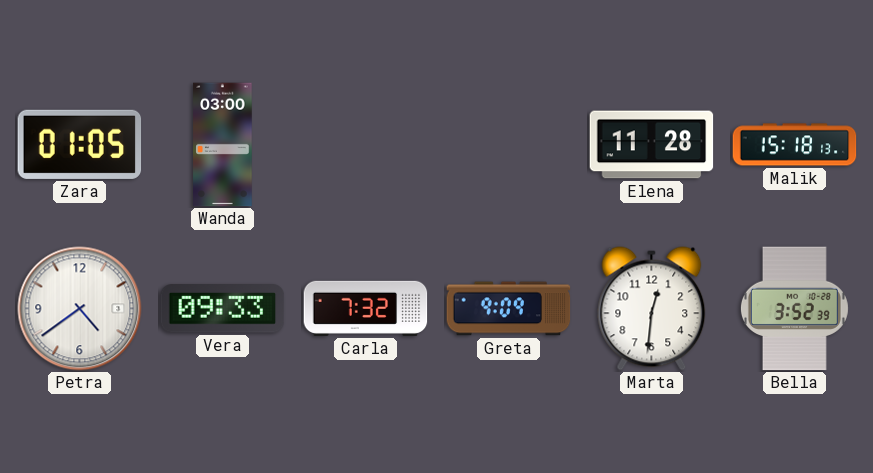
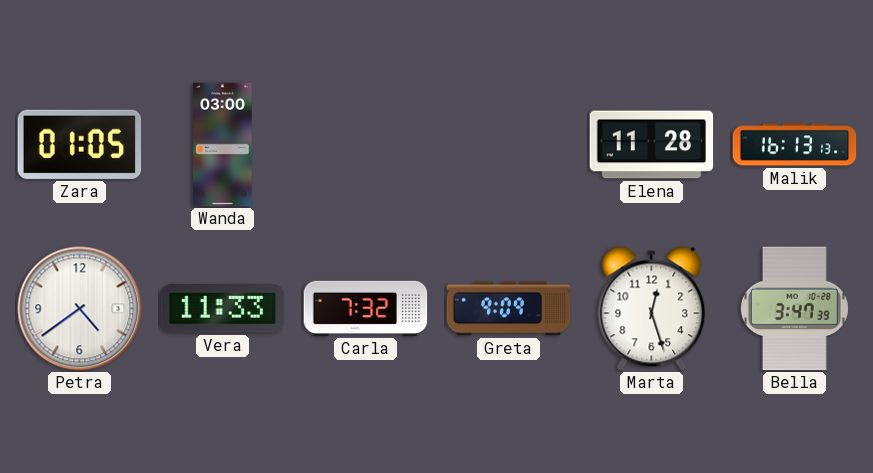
Malik: 15:18 -> 16:13 (795, 145)
Vera: 09:33 -> 11:33 (223, 309)
Marta: 12:31 -> 12:27 (652, 309)
Bella: 3:52 -> 3:47 (794, 309)
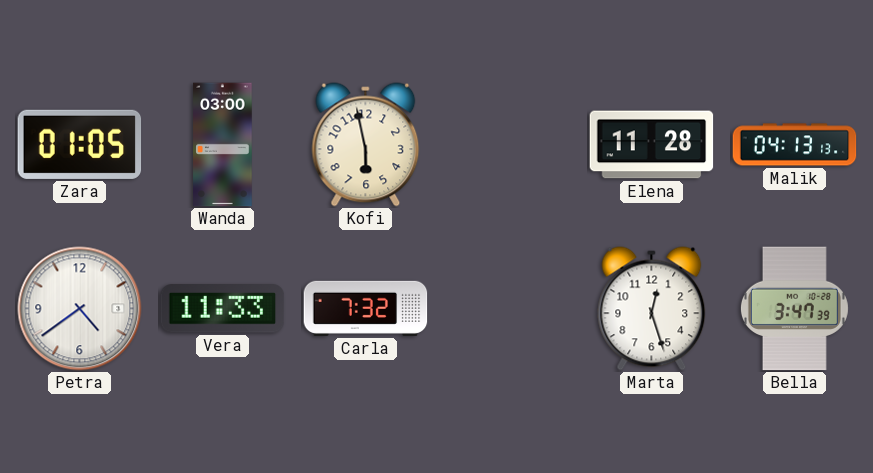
Kofi: none -> 5:58 (366, 145)
Malik: 16:13 -> 04:13 (795, 145)
Greta: 9:09 -> none (509, 309)
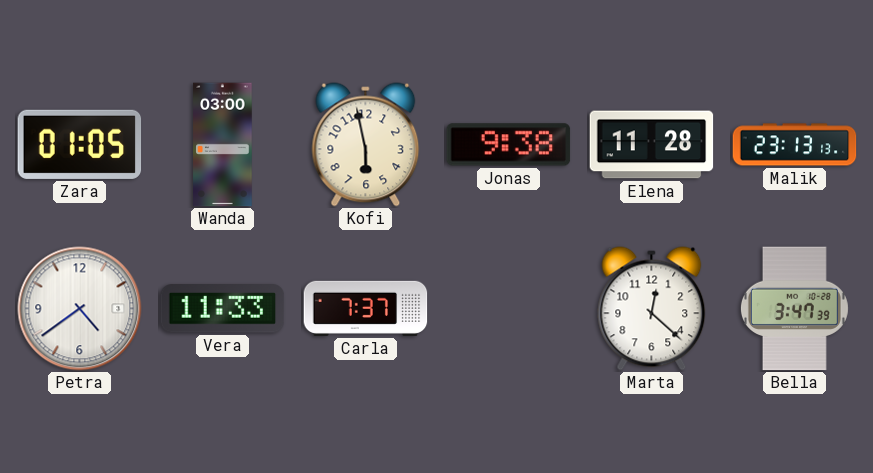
Jonas: none -> 9:38 (509, 145)
Malik: 04:13 -> 23:13 (795, 145)
Carla: 7:32 -> 7:37 (366, 308)
Marta: 12:27 -> 12:22 (652, 309)
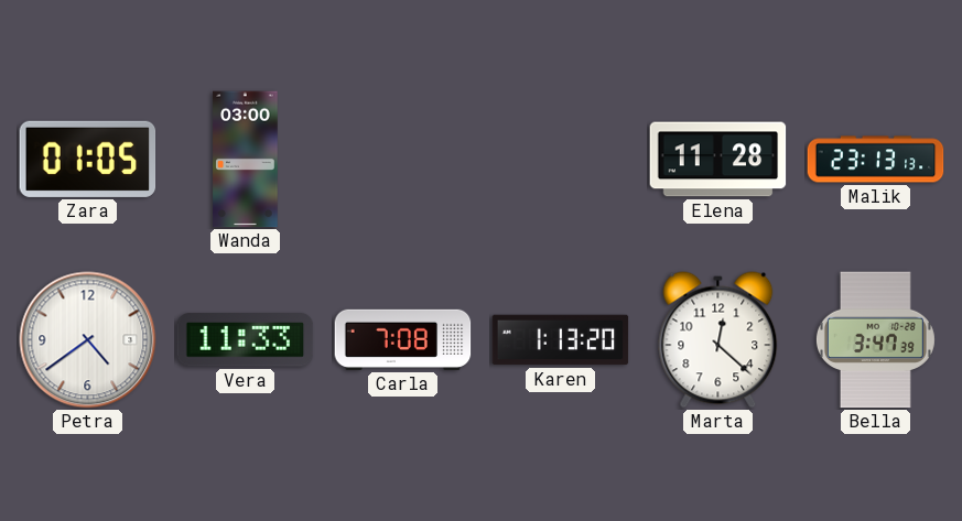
Kofi: 5:58 -> none (366, 145)
Jonas: 9:38 -> none (509, 145)
Carla: 7:37 -> 7:08 (403, 339)
Karen: none -> 1:13 (561, 340)
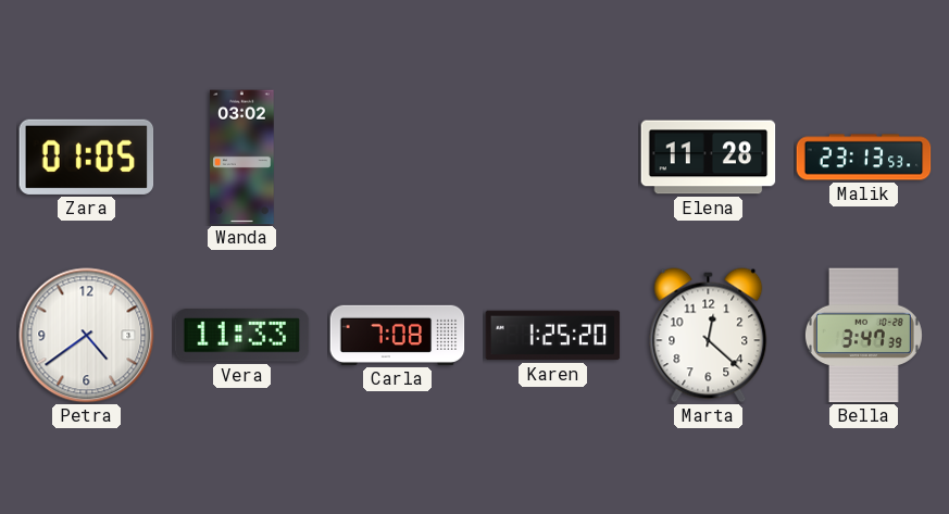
Wanda: 03:00 -> 03:02 (242, 158)
Malik: 23:13:13 -> 23:13:53 (864, 158)
Karen: 1:13 -> 1:25 (553, 336)
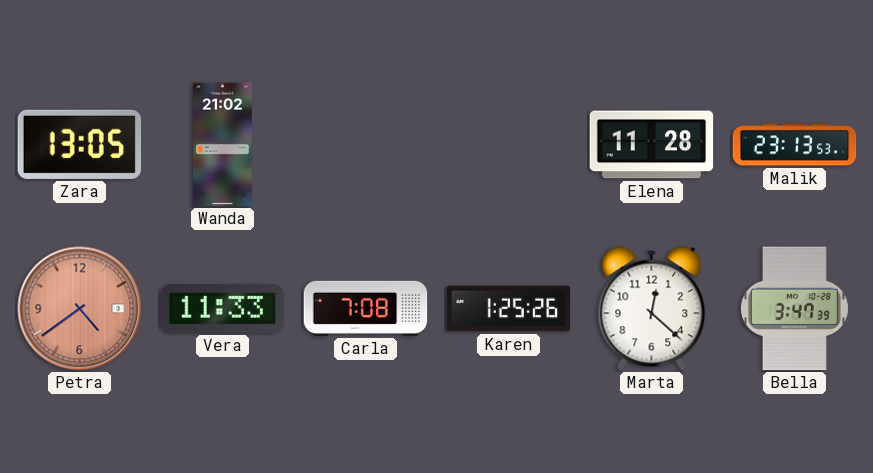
Zara: 01:05 -> 13:05 (80, 144)
Wanda: 03:02 -> 21:02 (223, 145)
Petra dial: white -> salmon (80, 309)
Karen: 1:25:20 -> 1:25:26 (509, 309)
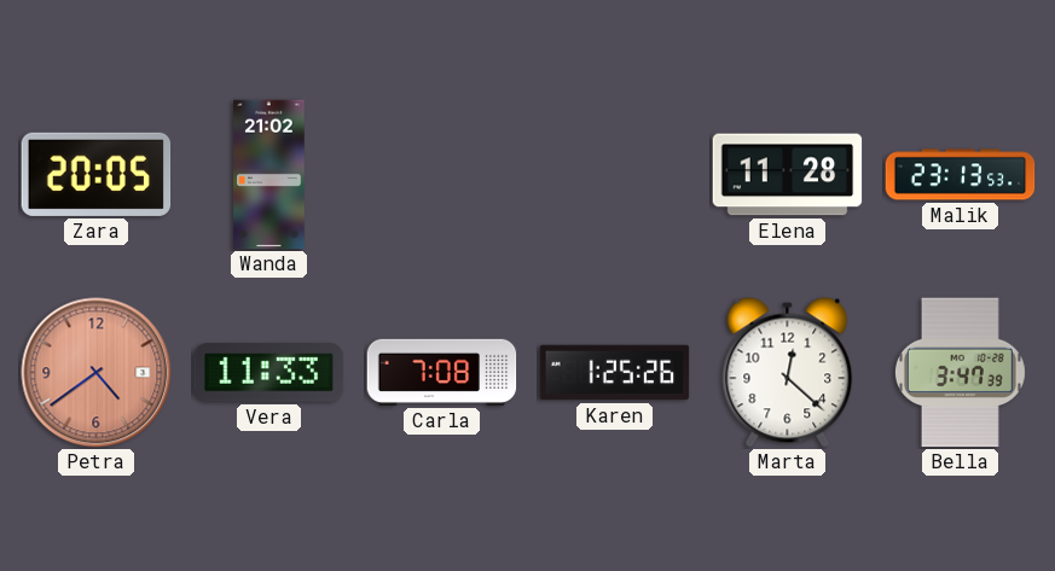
Zara: 13:05 -> 20:05 (97, 174)
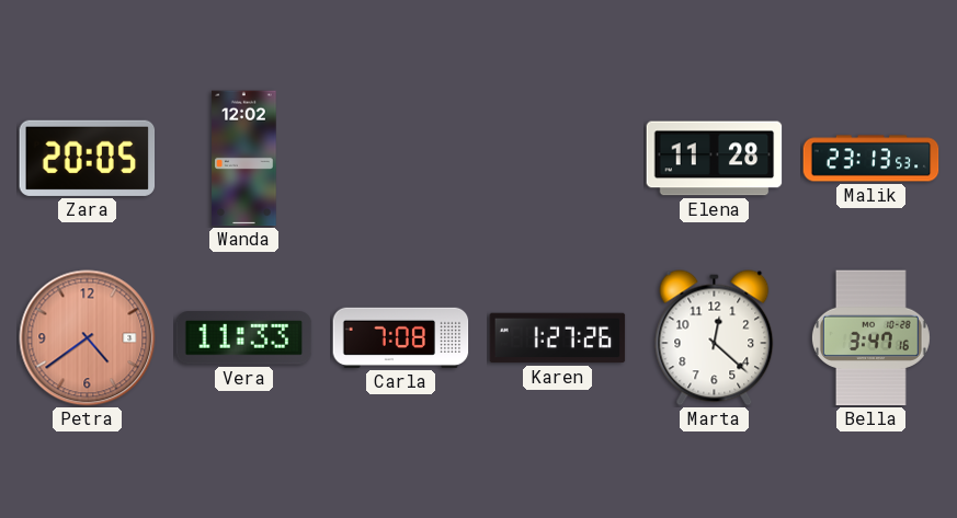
Wanda: 21:02 -> 12:02 (244, 159)
Karen: 1:25 -> 1:27 (558, 338)
Bella: 3:47:39 -> 3:47:16 (870, 338)
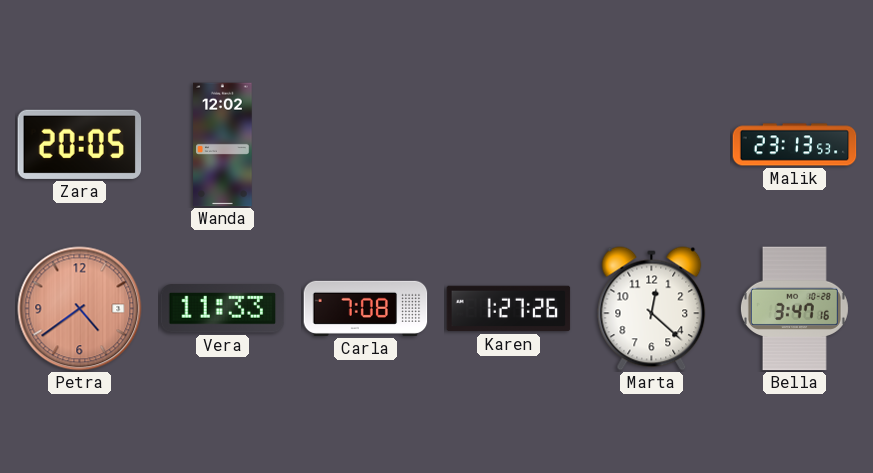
Elena: 11:28 -> none (715, 159)
